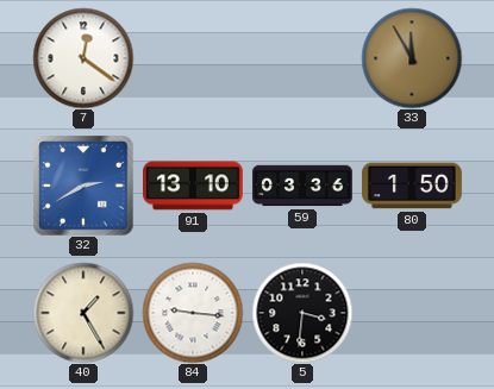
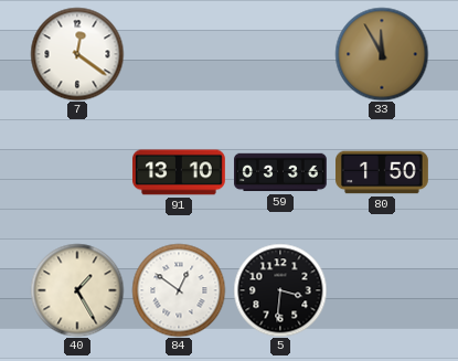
32: 2:40 -> none (83, 186)
84: 9:16 -> 12:51 (179, 290)
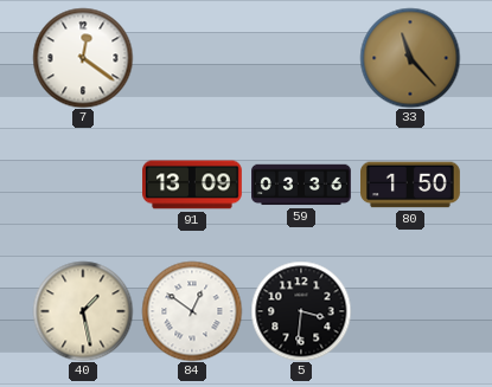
33: 11:55 -> 11:23 (410, 58)
91: 13:10 -> 13:09 (193, 185)
40: 1:25 -> 1:28 (83, 311)
